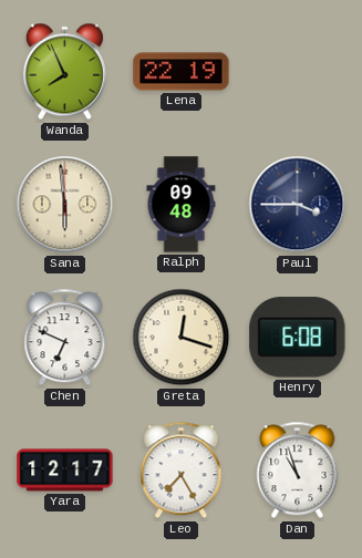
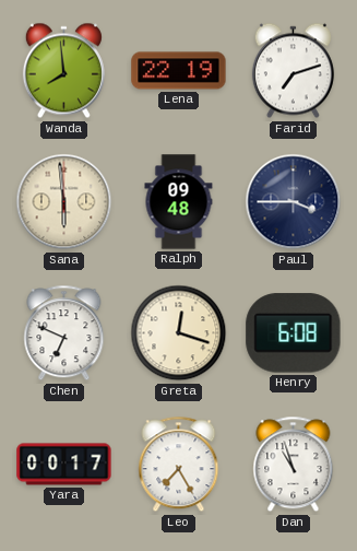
Wanda: 7:56 -> 7:59 (63, 71)
Farid: none -> 7:12 (293, 71)
Yara: 12:17 -> 00:17 (64, 465)
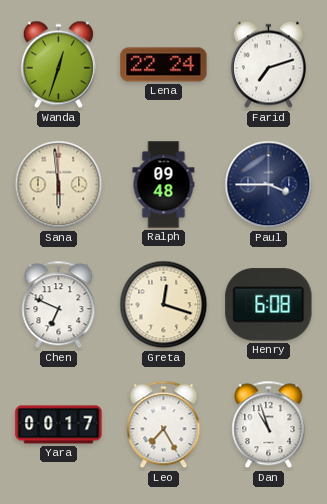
Wanda: 7:59 -> 12:33 (58, 65)
Lena: 22:19 -> 22:24 (164, 65)
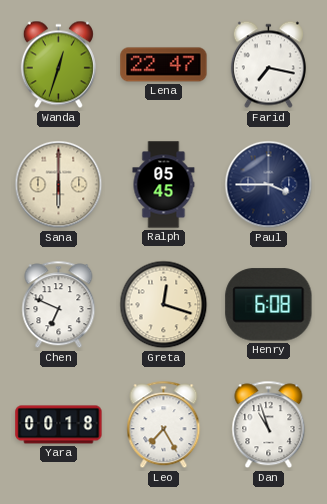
Lena: 22:24 -> 22:47 (164, 65)
Farid: 7:12 -> 7:17 (268, 65)
Sana: 5:59 -> 6:00 (59, 185)
Ralph: 09:48 -> 05:45 (164, 185)
Yara: 00:17 -> 00:18 (59, 425)
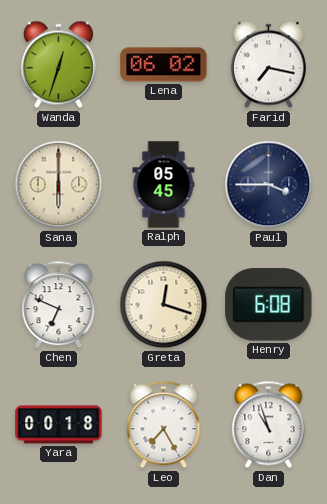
Lena: 22:47 -> 06:02 (164, 65)
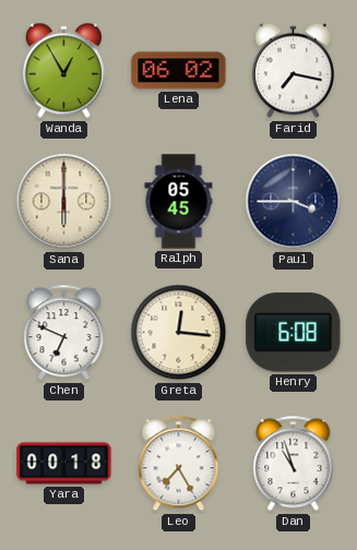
Wanda: 12:33 -> 12:55 (63, 71)
Greta: 12:18 -> 12:16 (179, 333)
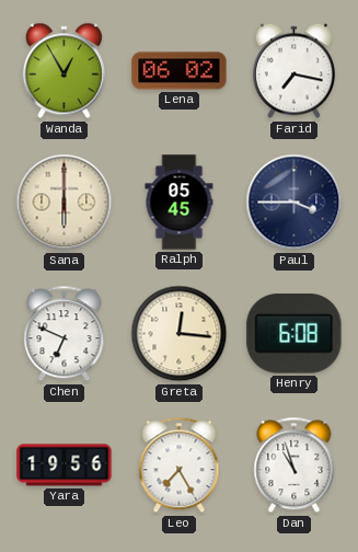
Yara: 00:18 -> 19:56 (65, 465)
